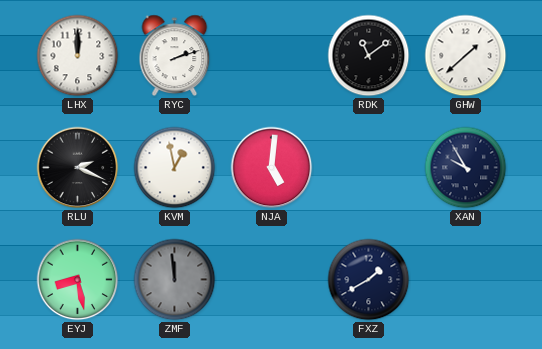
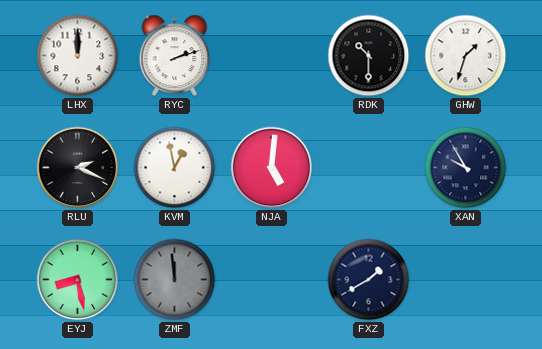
RDK: 11:09 -> 10:30 (369, 56)
GHW: 1:38 -> 1:33 (466, 56)
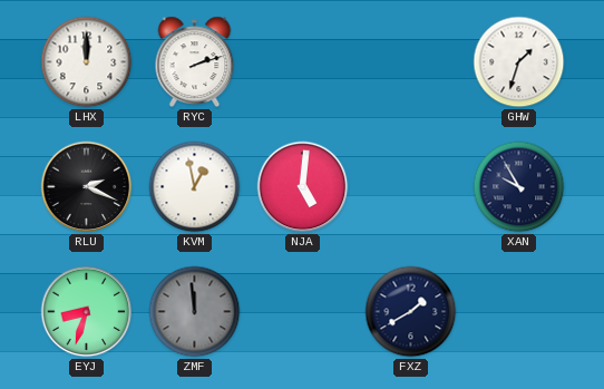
RDK: 10:30 -> none (369, 56)
EYJ: 8:28 -> 8:33 (87, 312)
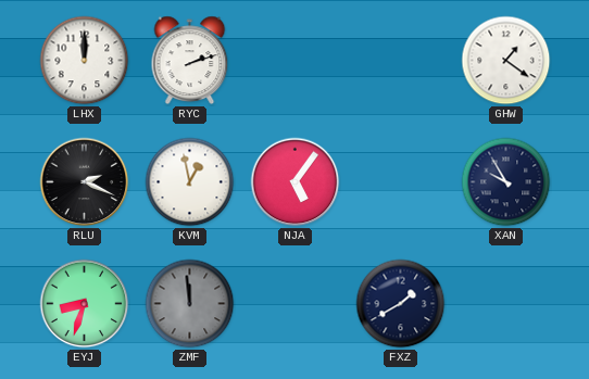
GHW: 1:33 -> 1:21 (506, 61)
NJA: 5:01 -> 5:06 (296, 182)
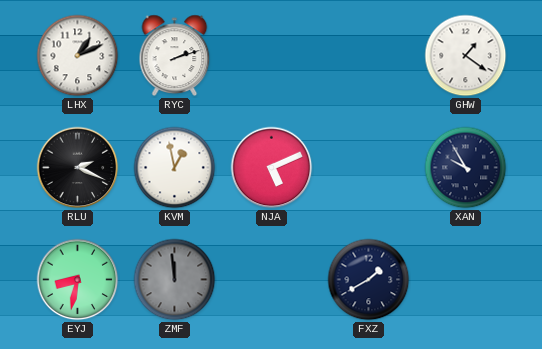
LHX: 12:00 -> 1:11 (78, 56)
NJA: 5:06 -> 5:11 (272, 168)
EYJ: 8:33 -> 8:32 (78, 280)
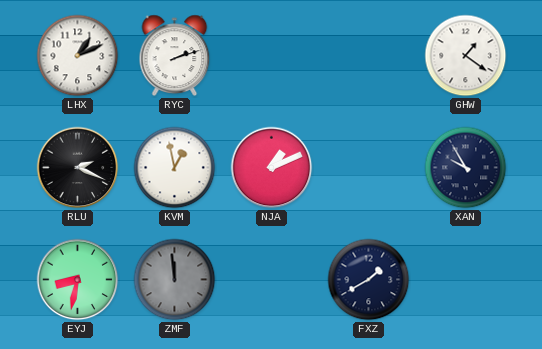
NJA: 5:11 -> 1:11 (272, 168)
